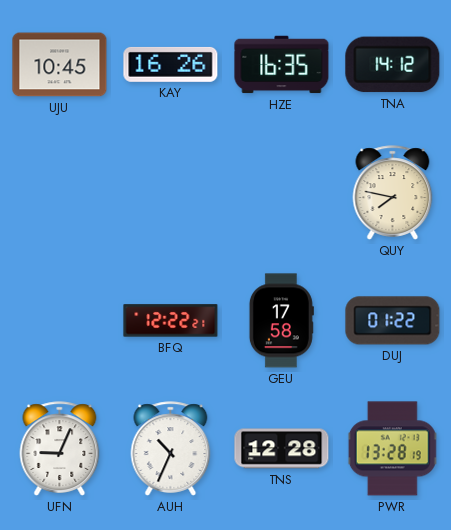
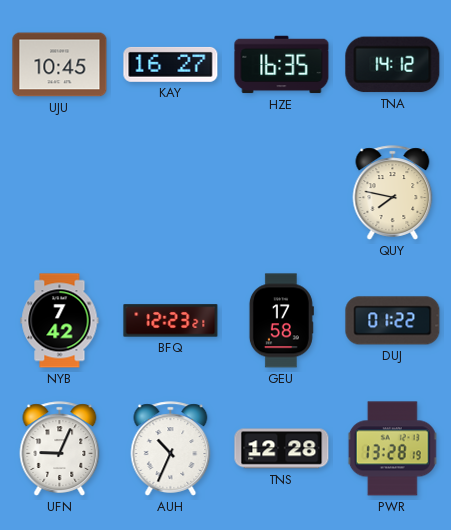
KAY: 16:26 -> 16:27 (171, 64)
NYB: none -> 7:42 (60, 321)
BFQ: 12:22 -> 12:23 (171, 321)
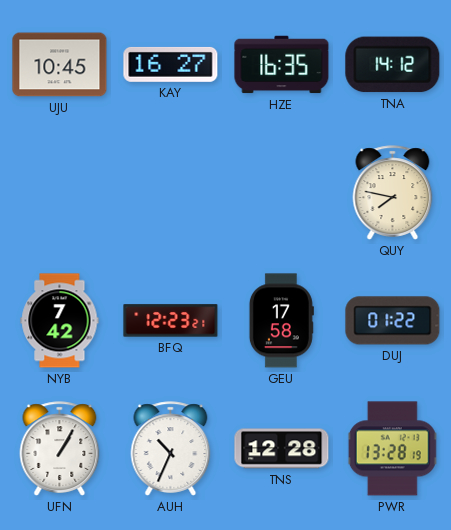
UFN: 9:04 -> 1:05 (60, 449)
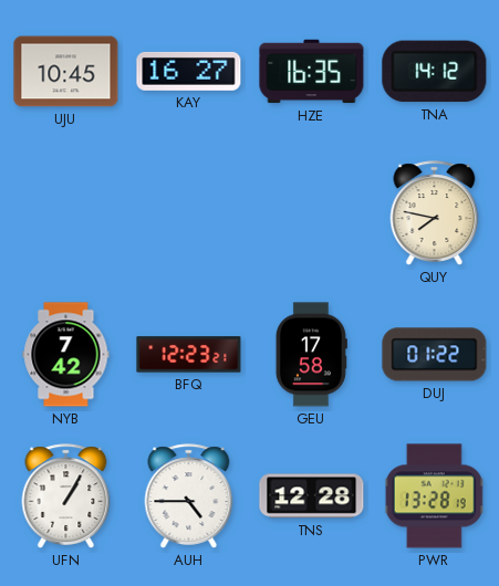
AUH: 10:34 -> 4:45 (189, 496)
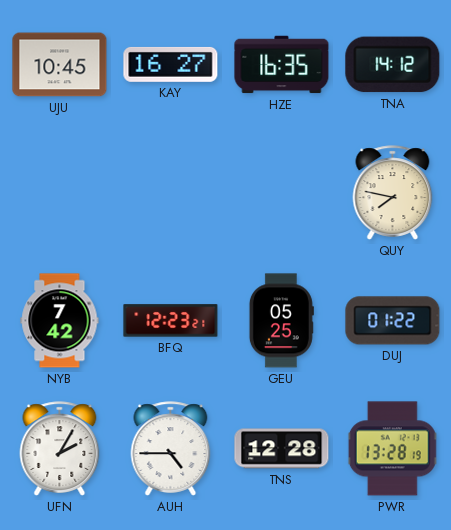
GEU: 17:58 -> 05:25 (281, 321)
UFN: 1:05 -> 2:05 (60, 449)
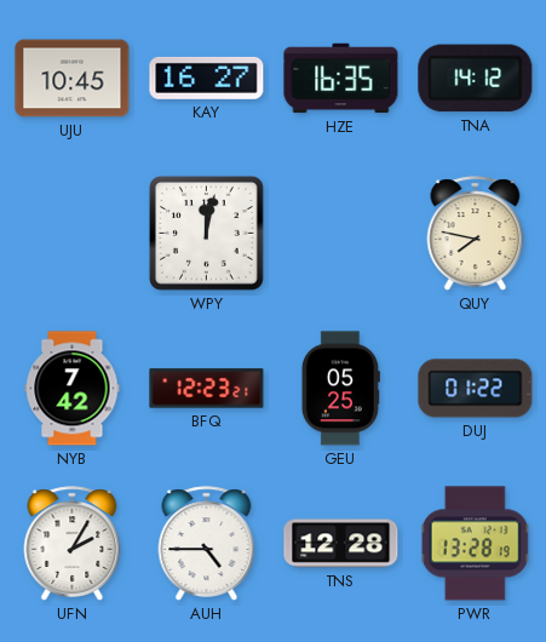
WPY: none -> 12:02 (207, 234)
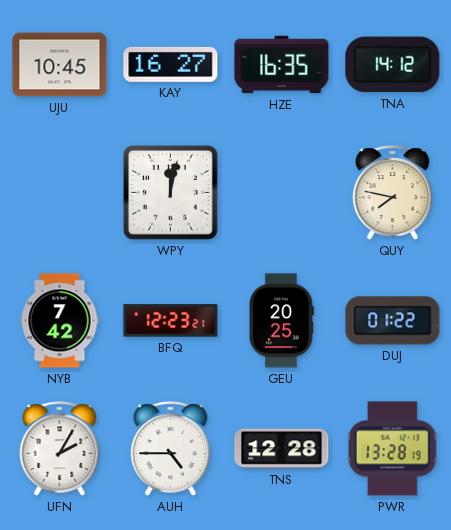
GEU: 05:25 -> 20:25 (281, 321)
